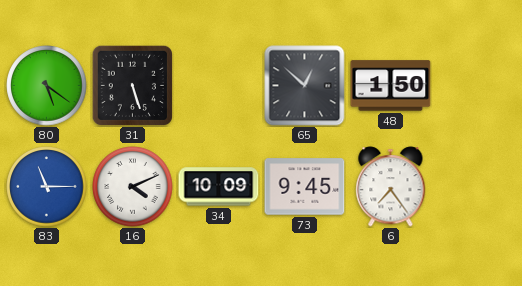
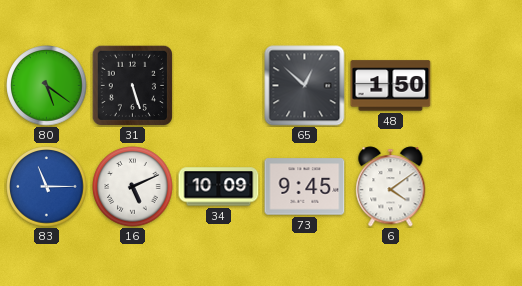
16: 4:11 -> 5:11 (133, 187)
6: 7:24 -> 4:09 (391, 187)
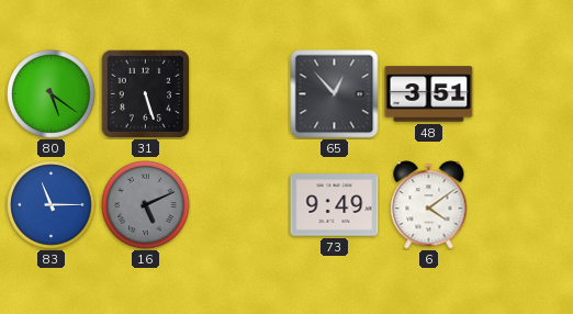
65: 12:52 -> 12:53 (335, 94)
48: 1:50 -> 3:51 (429, 94)
16 dial: white -> grey (146, 205)
34: 10:09 -> none (219, 187)
73: 9:45 -> 9:49 (335, 205)
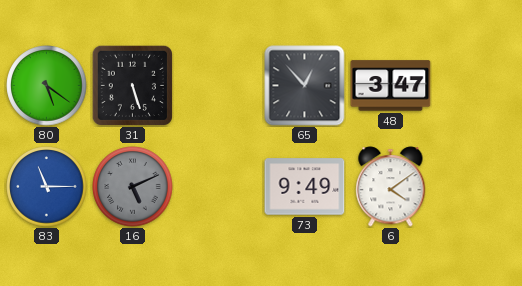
48: 3:51 -> 3:47 (391, 86)
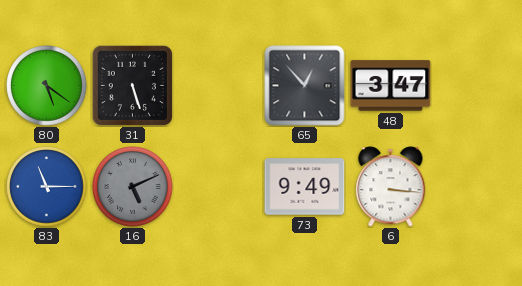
6: 4:09 -> 3:16 (391, 187)
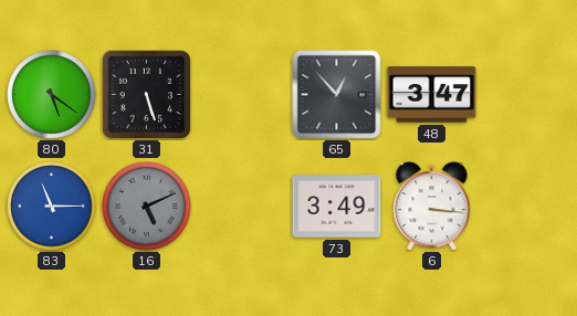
73: 9:49 -> 3:49 (337, 207)
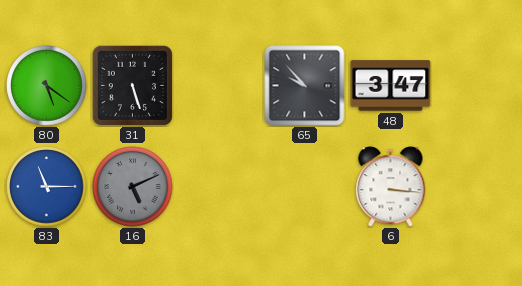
65: 12:53 -> 9:53 (305, 86)
73: 3:49 -> none (337, 207)
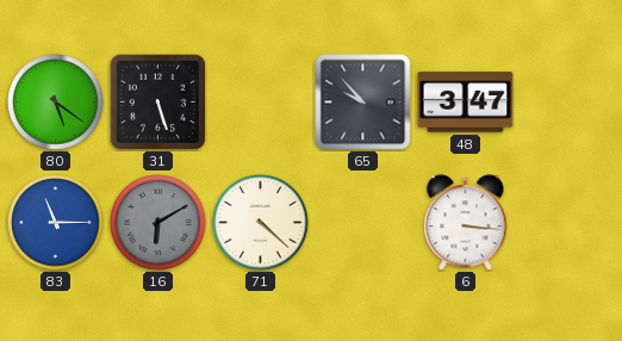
16: 5:11 -> 6:10 (158, 223)
71: none -> 4:22 (261, 223)
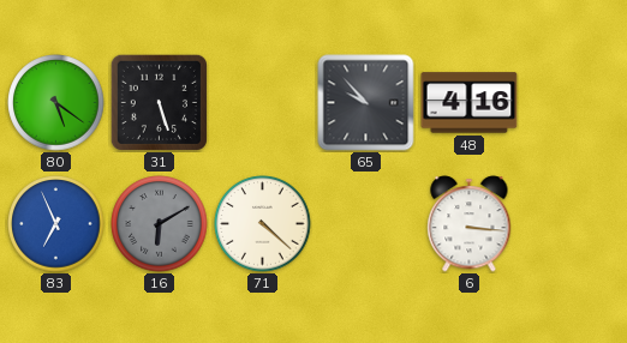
48: 3:47 -> 4:16 (470, 103)
83: 11:15 -> 6:56 (56, 224)
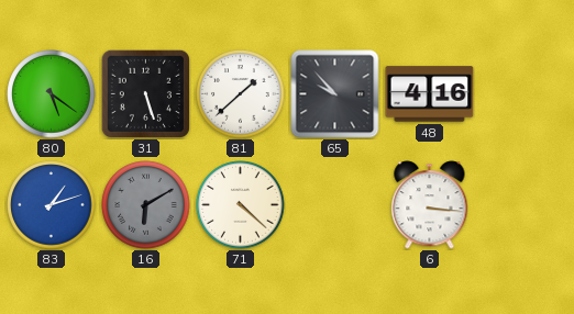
81: none -> 1:38 (241, 94)
83: 6:56 -> 1:12 (52, 205)
